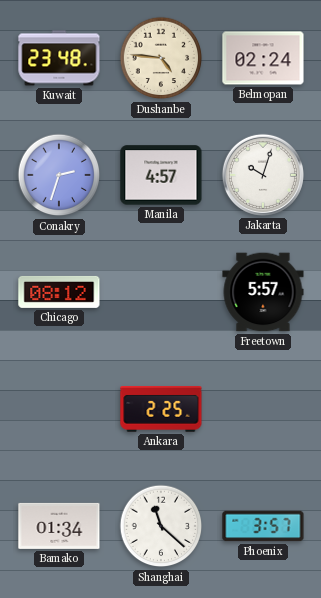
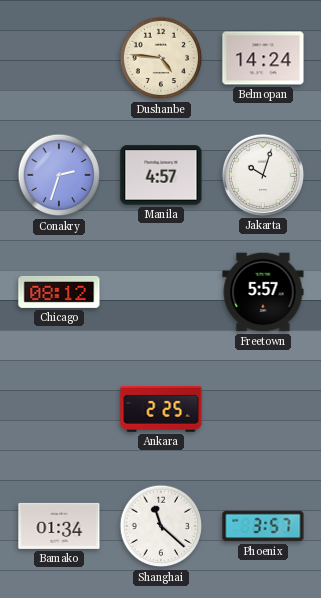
Kuwait: 23:48 -> none (59, 58)
Belmopan: 02:24 -> 14:24 (263, 58)
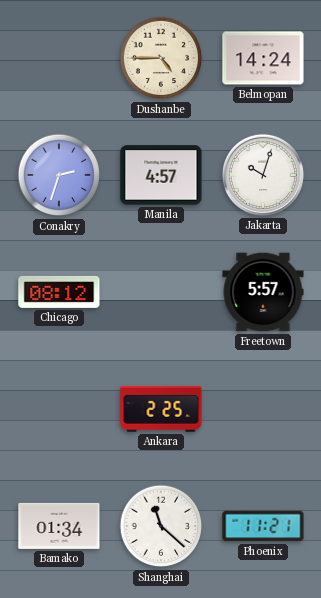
Dushanbe: 4:46 -> 4:45 (161, 58)
Phoenix: 3:57 -> 11:21 (263, 526)
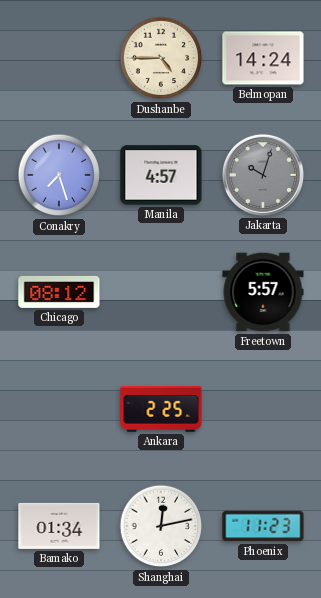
Conakry: 2:33 -> 7:27 (59, 175)
Jakarta dial: white -> grey (263, 175)
Shanghai: 11:22 -> 12:13 (161, 526)
Phoenix: 11:21 -> 11:23 (263, 526)
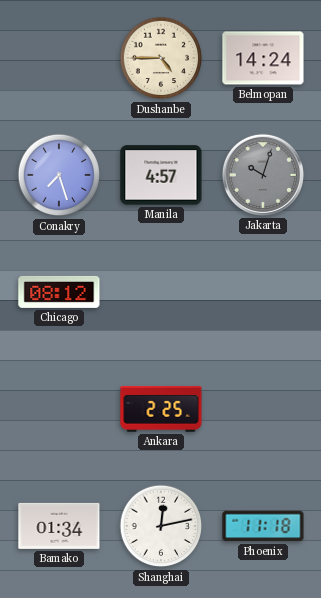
Freetown: 5:57 -> none (263, 292)
Phoenix: 11:23 -> 11:18 (263, 526)
